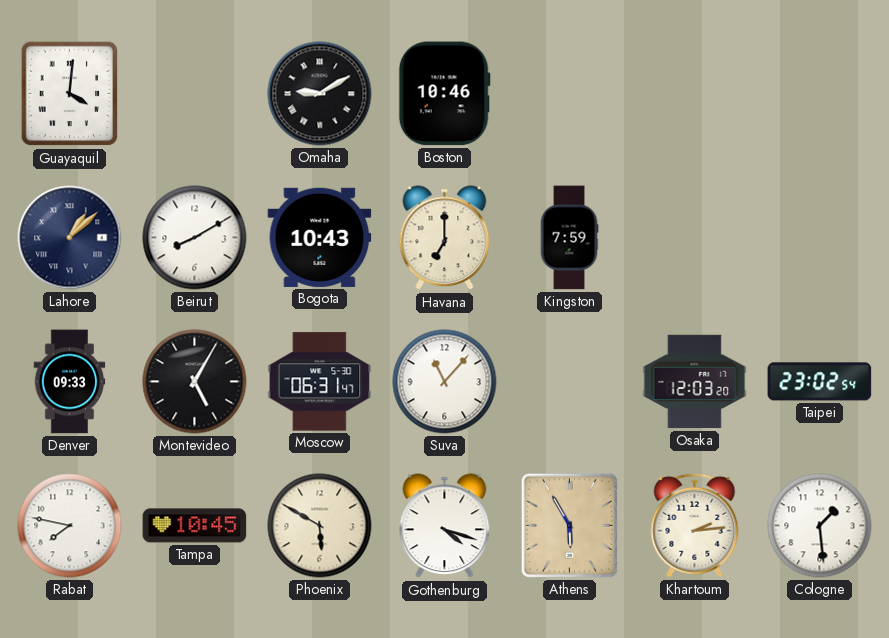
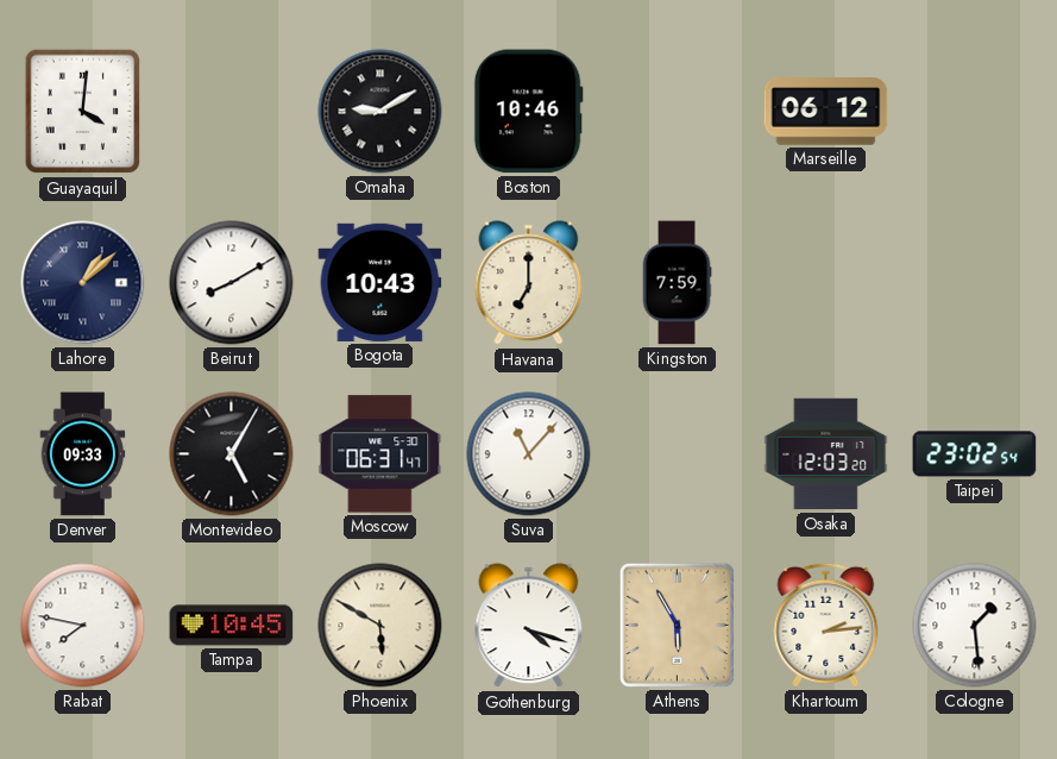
Marseille: none -> 06:12 (826, 112)
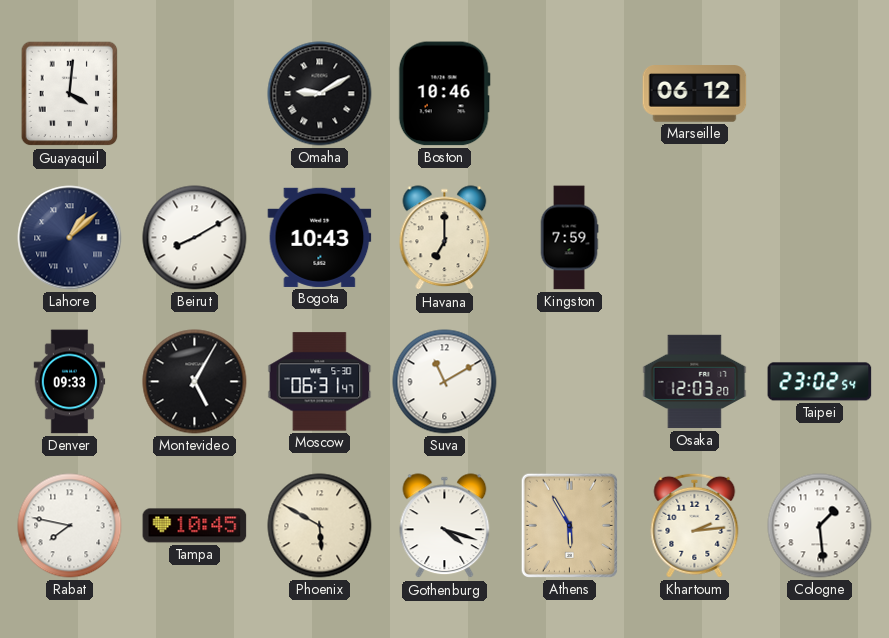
Suva: 11:07 -> 11:10 (445, 382)
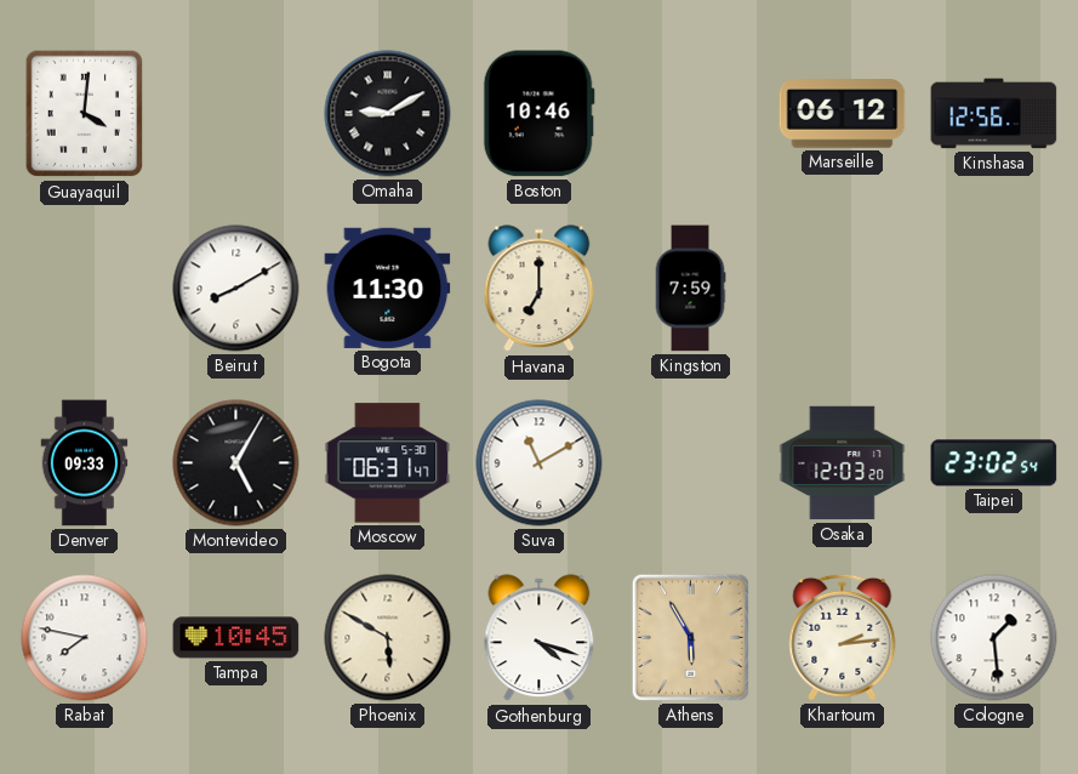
Kinshasa: none -> 12:56 (994, 114)
Lahore: 1:08 -> none (70, 238)
Bogota: 10:43 -> 11:30 (388, 288)
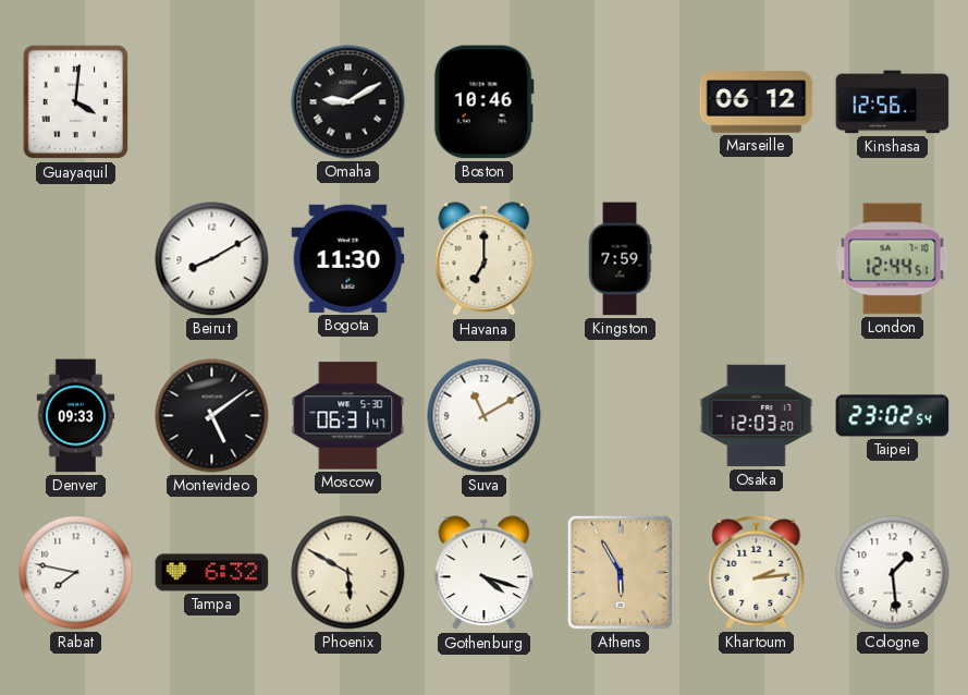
London: none -> 12:44 (893, 259)
Montevideo: 5:05 -> 5:09 (212, 416)
Tampa: 10:45 -> 6:32 (212, 573)
